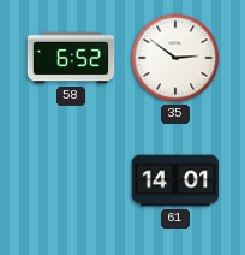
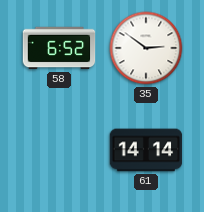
61: 14:01 -> 14:14 (146, 150)
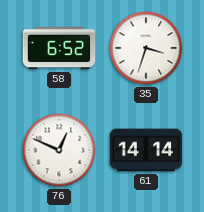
35: 2:51 -> 3:33 (146, 48)
76: none -> 12:49 (59, 150)
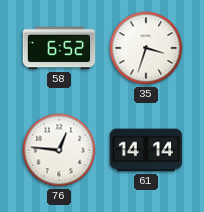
76: 12:49 -> 12:46 (59, 150)
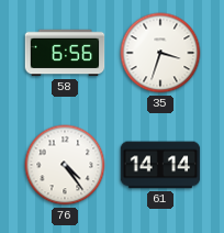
58: 6:52 -> 6:56 (65, 53)
76: 12:46 -> 4:24 (65, 165)
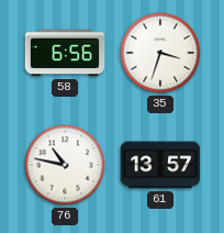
76: 4:24 -> 10:47 (65, 165)
61: 14:14 -> 13:57 (160, 165)
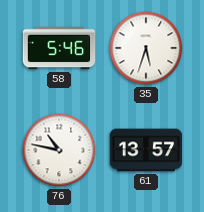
58: 6:56 -> 5:46 (59, 48)
35: 3:33 -> 5:33 (146, 48)
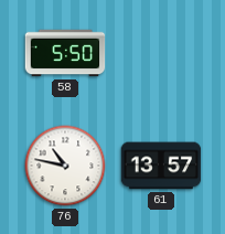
58: 5:46 -> 5:50 (65, 53)
35: 5:33 -> none (146, 48)
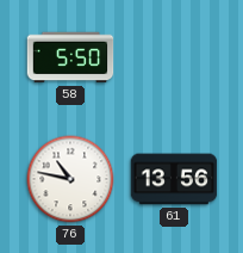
61: 13:57 -> 13:56 (174, 179)
